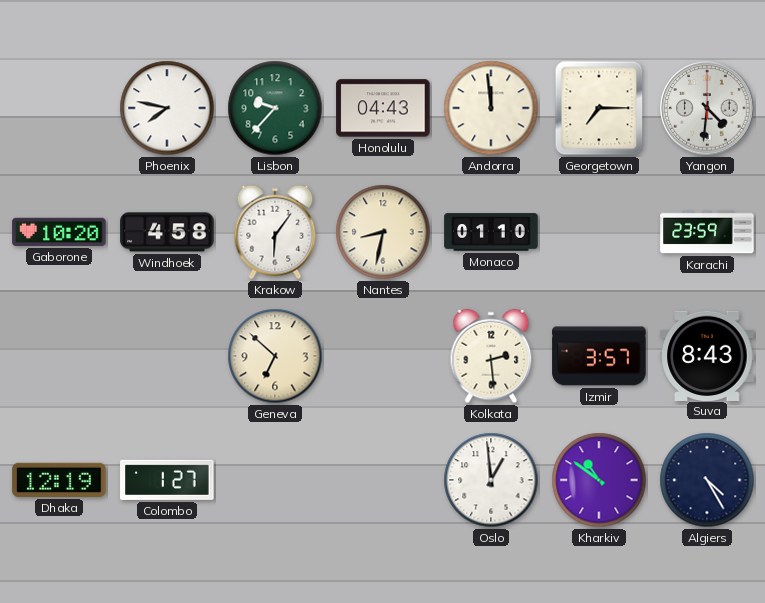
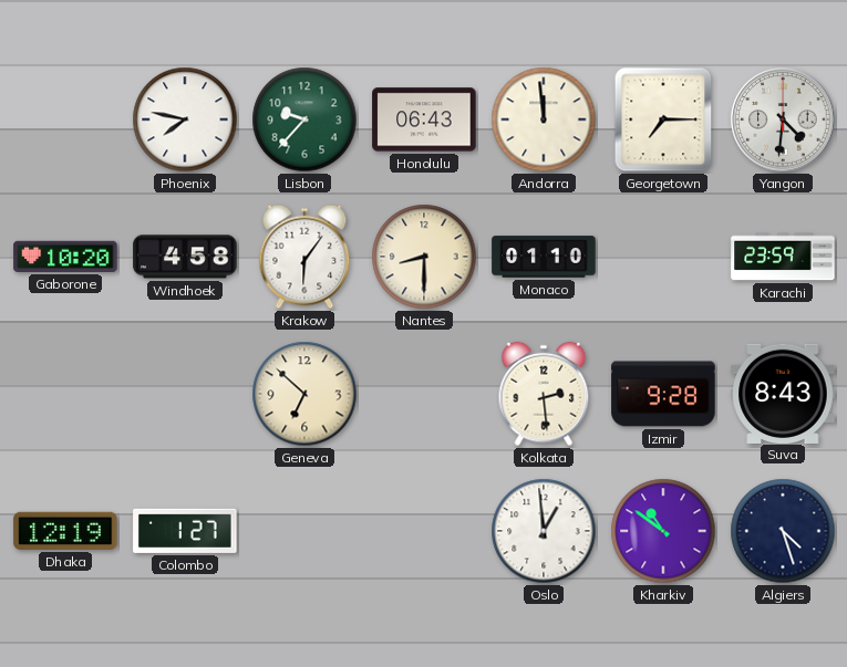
Honolulu: 04:43 -> 06:43 (424, 119)
Nantes: 8:32 -> 8:30 (424, 257)
Izmir: 3:57 -> 9:28 (663, 394)
Algiers: 4:25 -> 4:27 (783, 531)
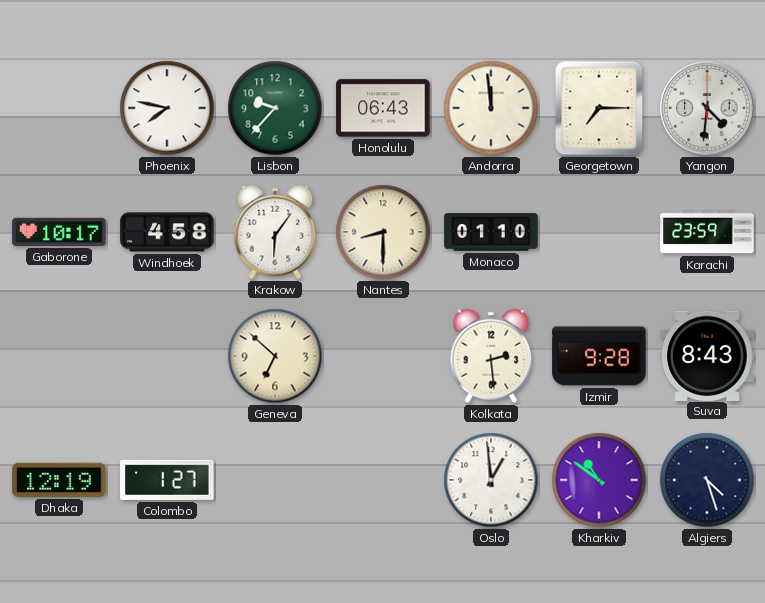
Gaborone: 10:20 -> 10:17 (59, 232)
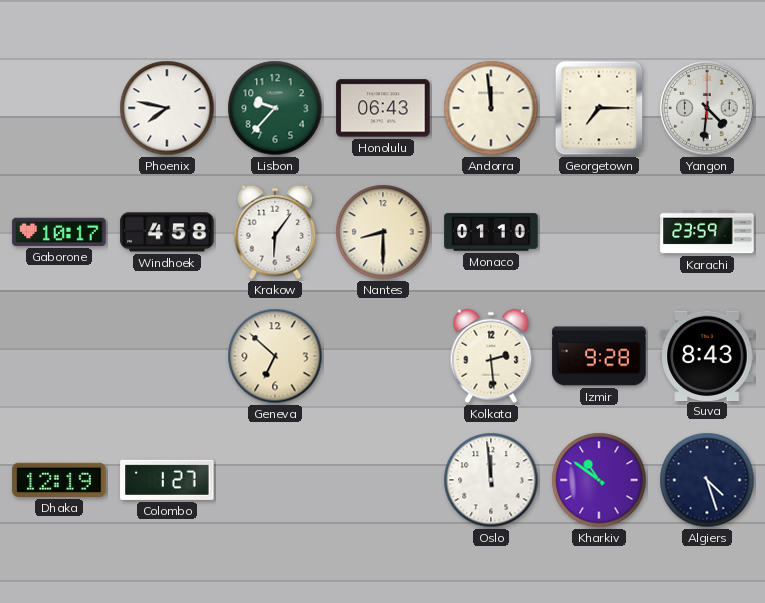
Oslo: 12:59 -> 11:59 (491, 480)
